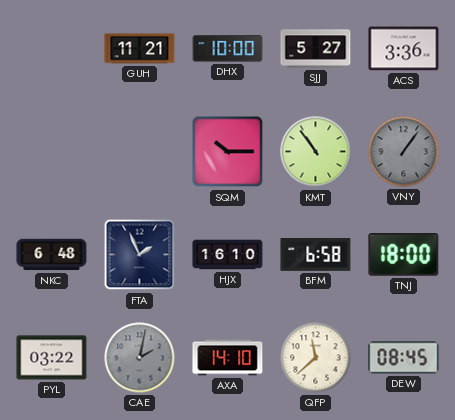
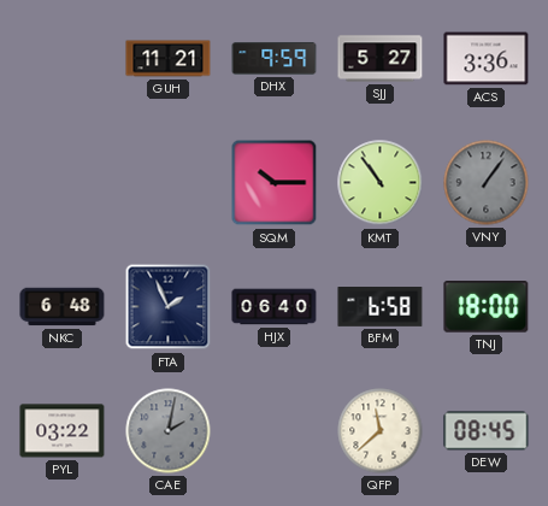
DHX: 10:00 -> 9:59 (275, 59)
HJX: 16:10 -> 06:40 (275, 307)
AXA: 14:10 -> none (228, 358)
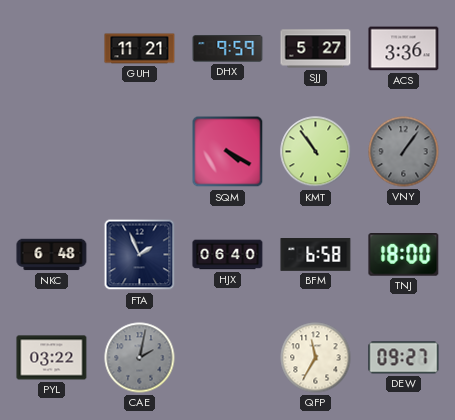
SQM: 10:15 -> 4:20 (228, 152)
QFP: 11:38 -> 11:35 (316, 358)
DEW: 08:45 -> 09:27 (404, 358)
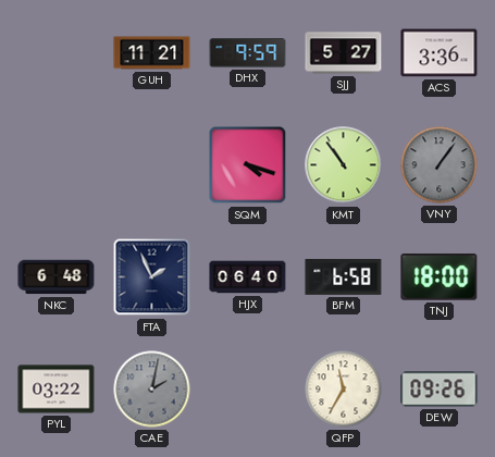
SQM: 4:20 -> 4:18 (248, 165)
DEW: 09:27 -> 09:26 (440, 390)
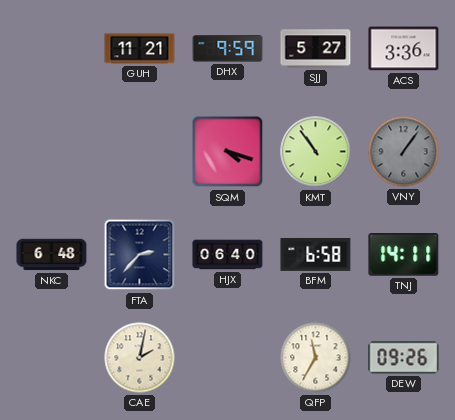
FTA: 1:56 -> 2:37 (140, 255)
TNJ: 18:00 -> 14:11 (404, 255)
PYL: 03:22 -> none (57, 390)
CAE dial: grey -> cream (140, 358)
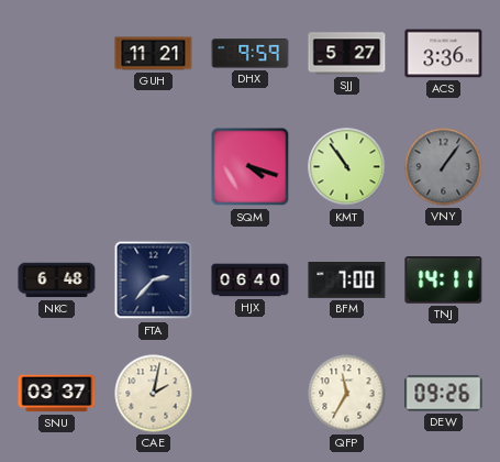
BFM: 6:58 -> 7:00 (347, 280)
SNU: none -> 03:37 (57, 394)
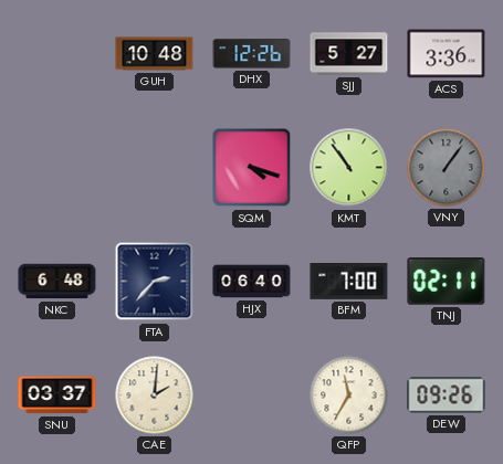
GUH: 11:21 -> 10:48 (155, 54)
DHX: 9:59 -> 12:26 (252, 54)
TNJ: 14:11 -> 02:11 (447, 282)
CAE: 2:02 -> 2:01 (155, 396)
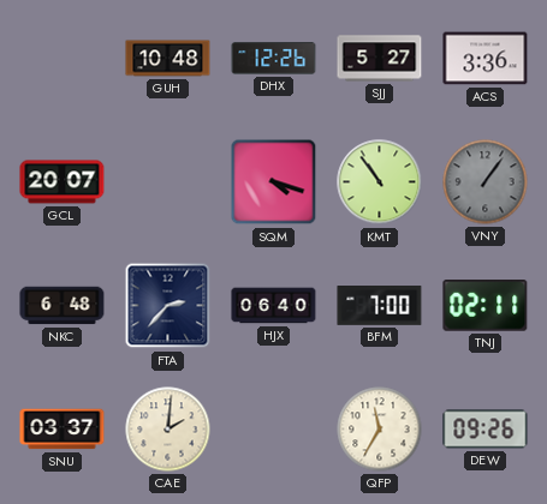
GCL: none -> 20:07 (63, 182)
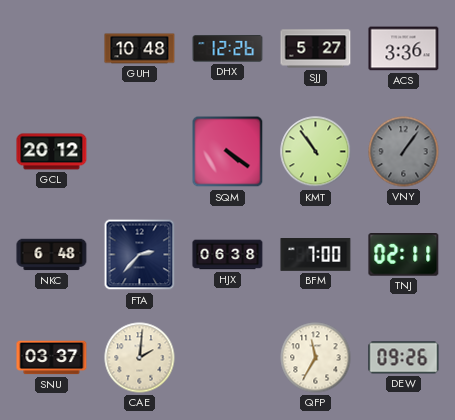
GCL: 20:07 -> 20:12 (52, 152)
SQM: 4:18 -> 4:21 (228, 152)
HJX: 06:40 -> 06:38 (228, 255)
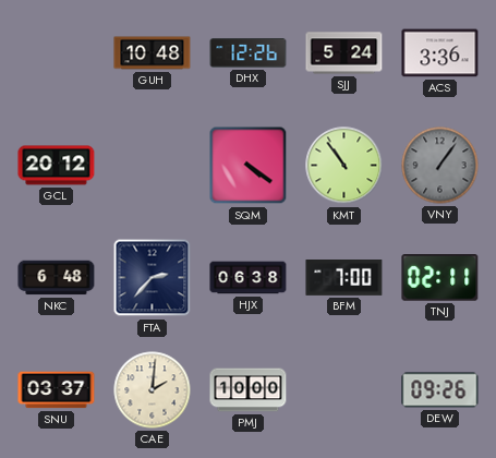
SJJ: 5:27 -> 5:24 (344, 53)
PMJ: none -> 10:00 (249, 390)
QFP: 11:35 -> none (316, 358)
